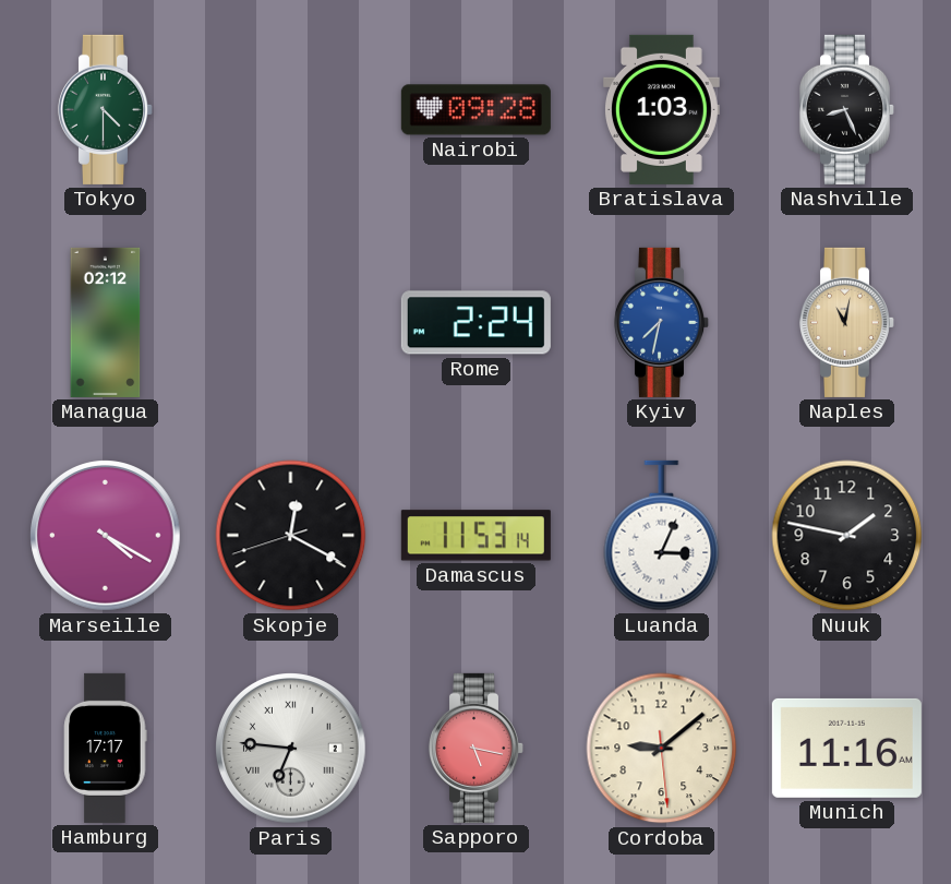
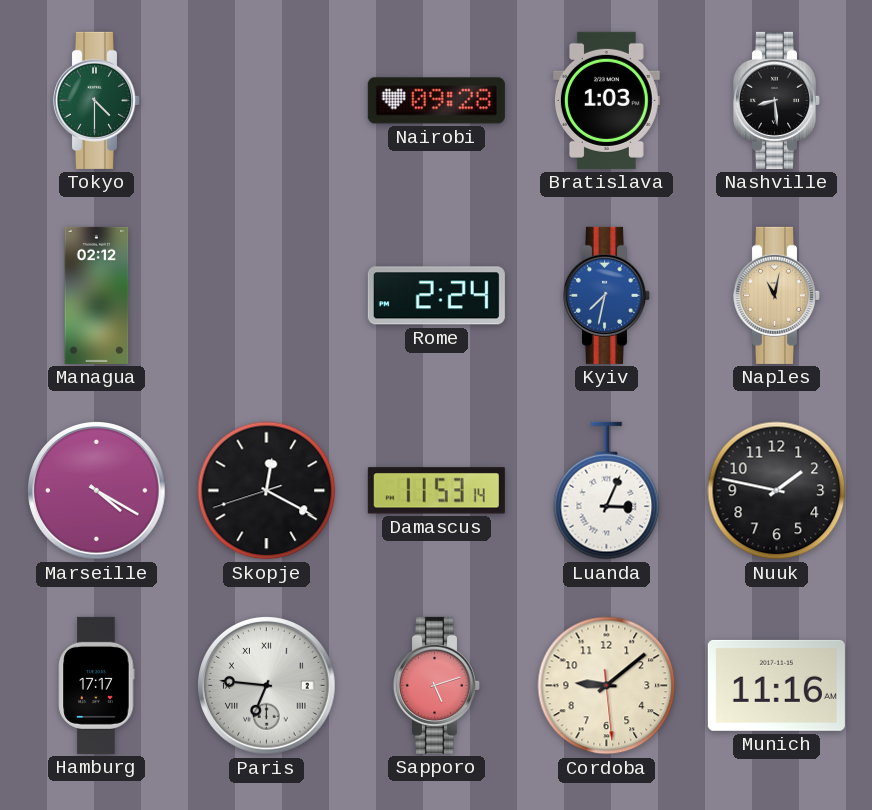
Nashville: 8:26 -> 8:29 (776, 100)
Sapporo: 5:17 -> 5:12 (436, 685)
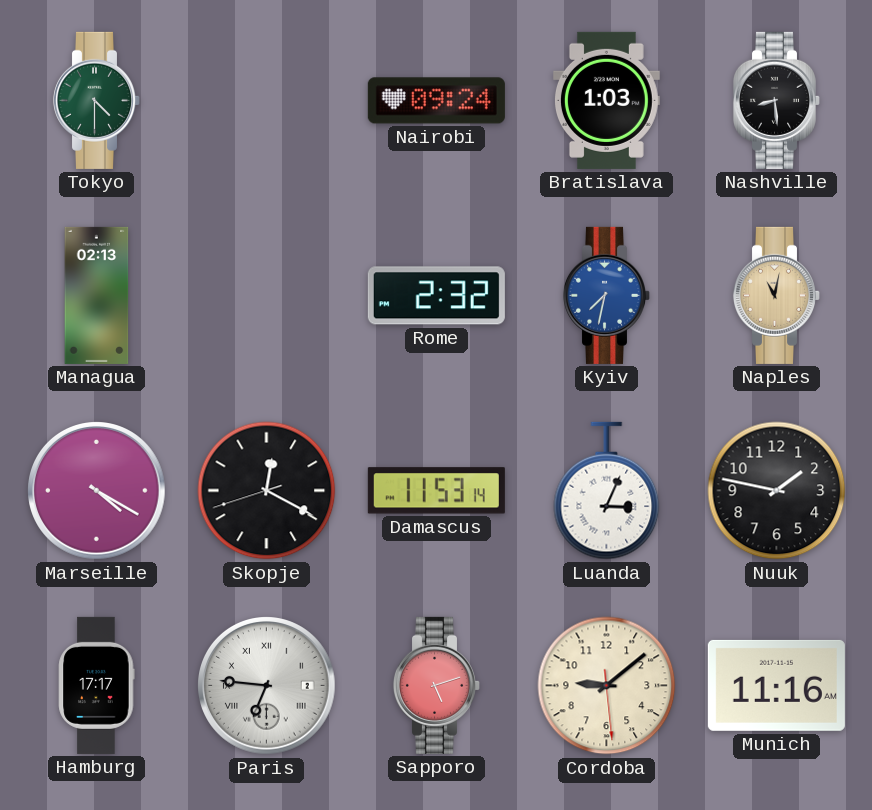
Nairobi: 09:28 -> 09:24 (436, 101)
Managua: 02:12 -> 02:13 (97, 295)
Rome: 2:24 -> 2:32 (436, 296)
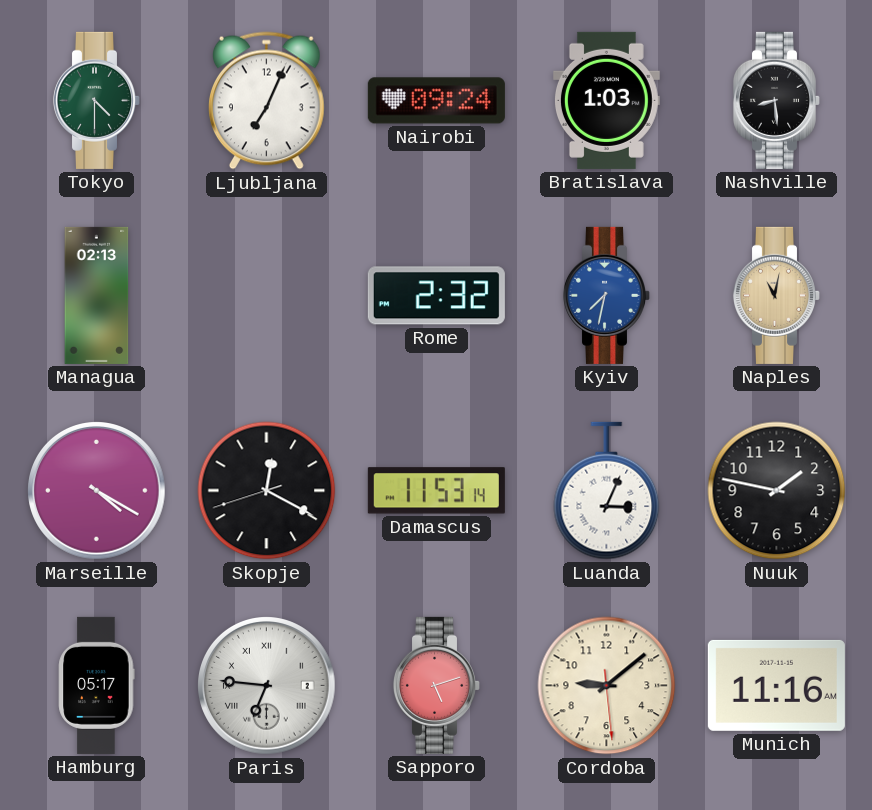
Ljubljana: none -> 7:04 (266, 101)
Hamburg: 17:17 -> 05:17 (97, 685)
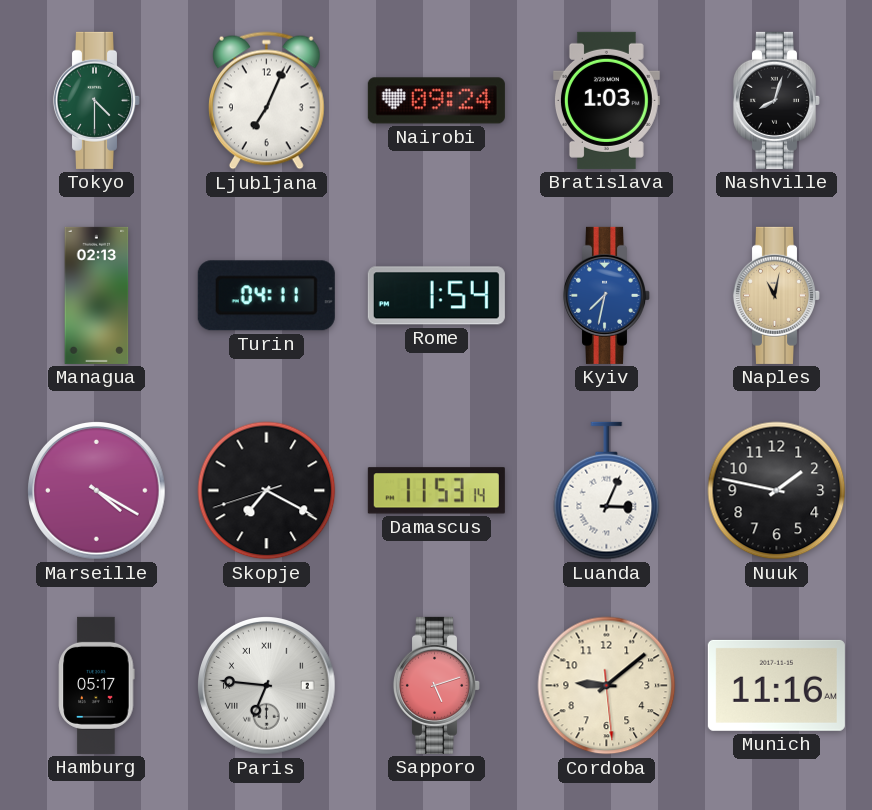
Nashville: 8:29 -> 8:03 (776, 100)
Turin: none -> 04:11 (266, 296)
Rome: 2:32 -> 1:54 (436, 296)
Skopje: 12:19 -> 7:19 (267, 491)
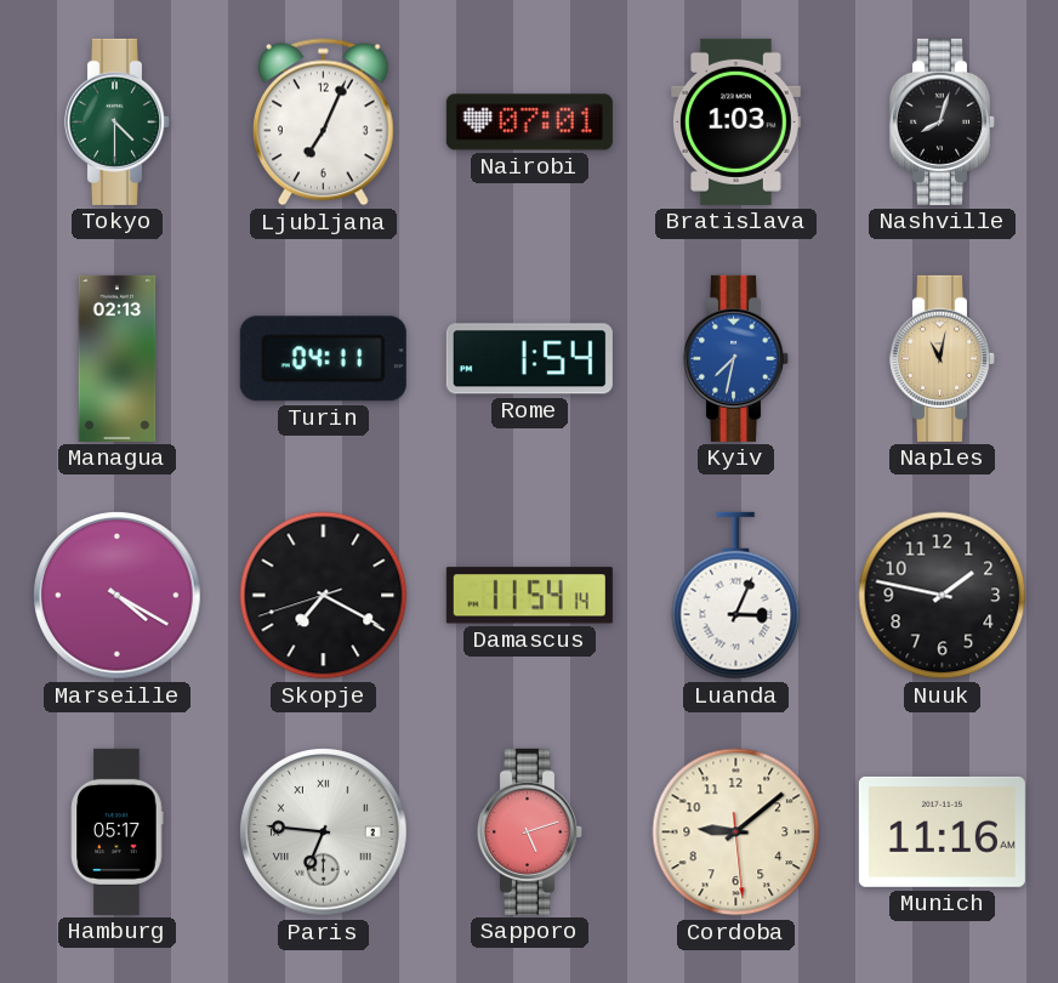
Nairobi: 09:24 -> 07:01 (529, 123)
Damascus: 11:53 -> 11:54 (529, 596)
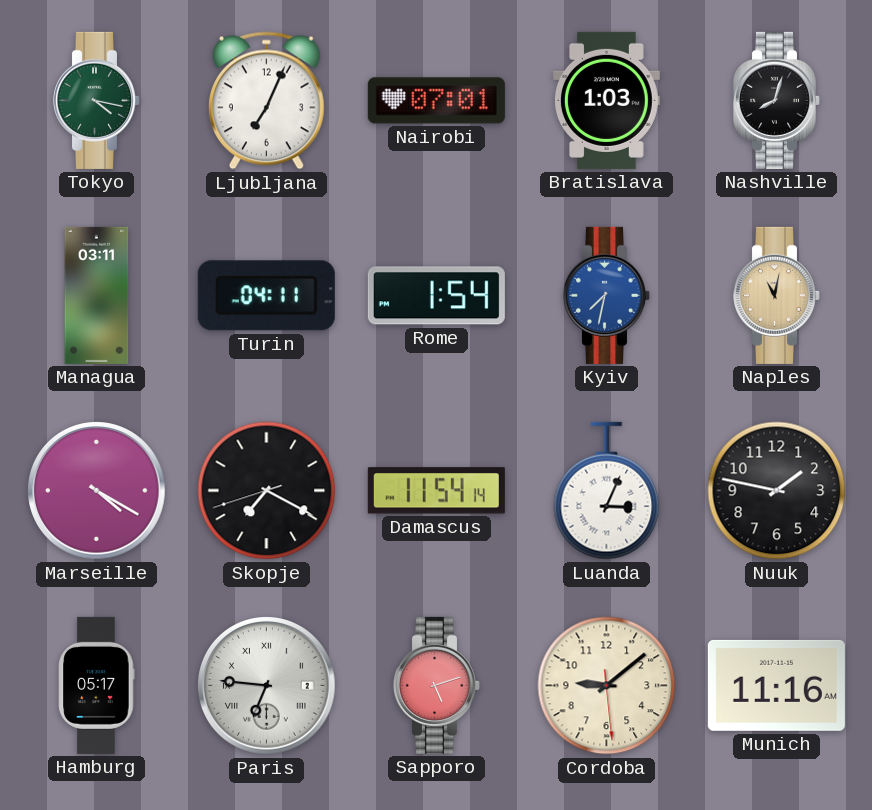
Tokyo: 4:30 -> 4:17 (96, 100)
Managua: 02:13 -> 03:11 (97, 295)
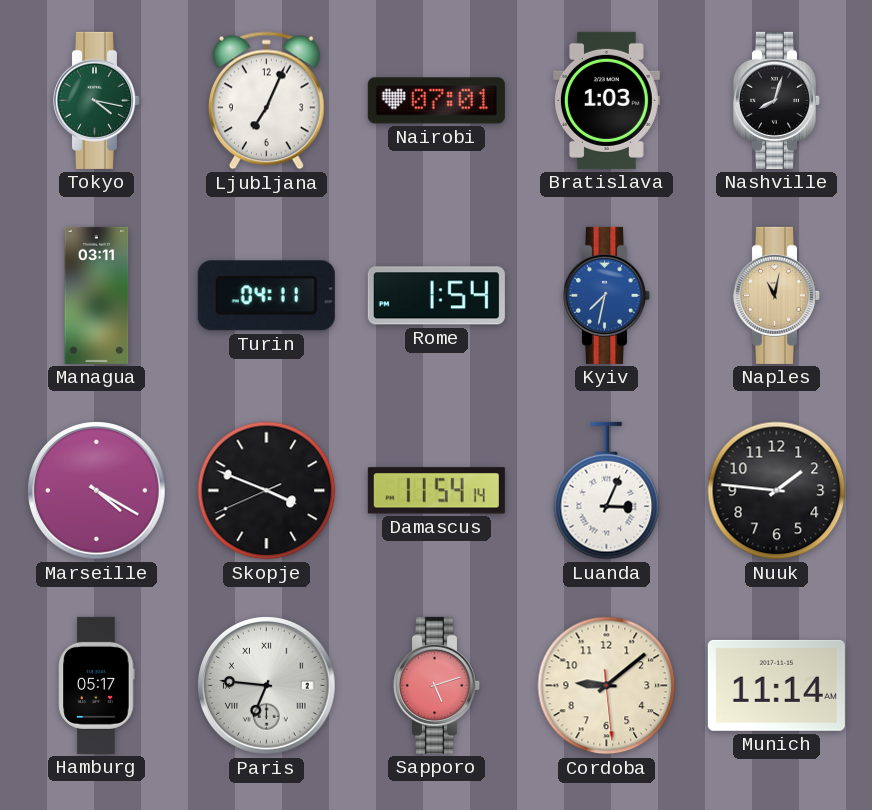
Skopje: 7:19 -> 3:48 (267, 491)
Nuuk: 1:47 -> 1:46 (777, 491)
Munich: 11:16 -> 11:14 (776, 685)
